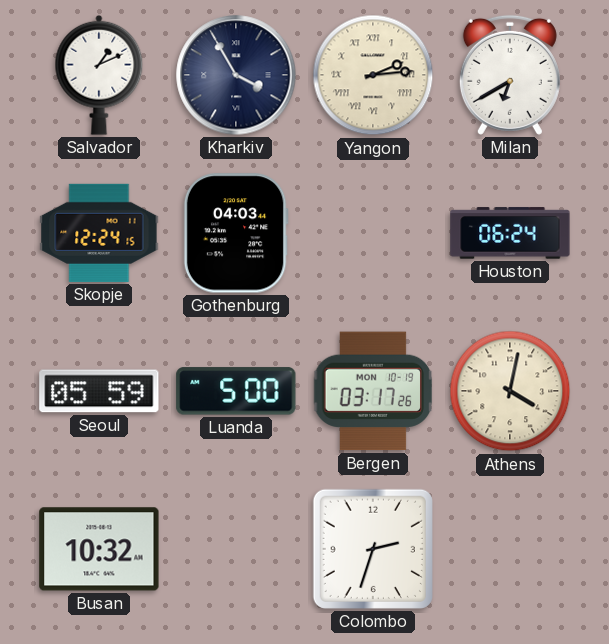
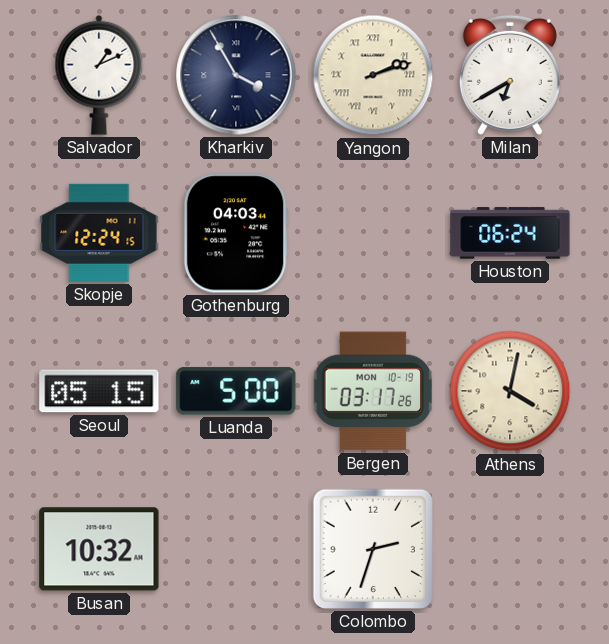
Yangon: 2:14 -> 2:12 (373, 75)
Seoul: 05:59 -> 05:15 (99, 391)
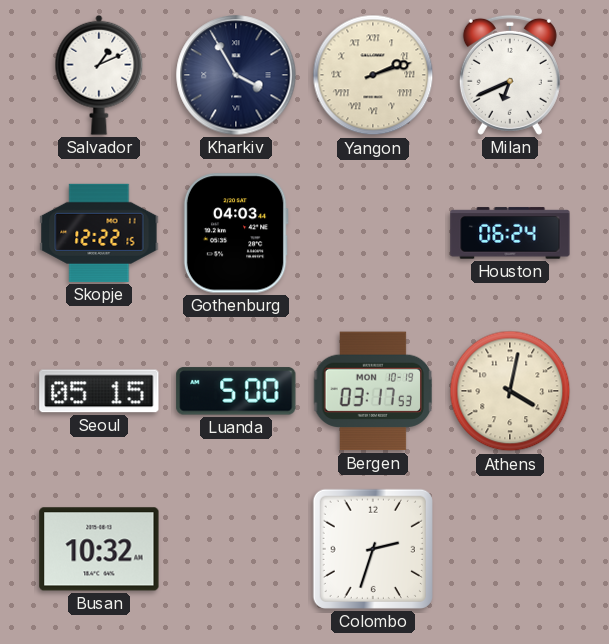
Milan: 6:40 -> 6:41 (510, 75)
Skopje: 12:24 -> 12:22 (99, 233)
Bergen: 03:17:26 -> 03:17:53 (373, 391)
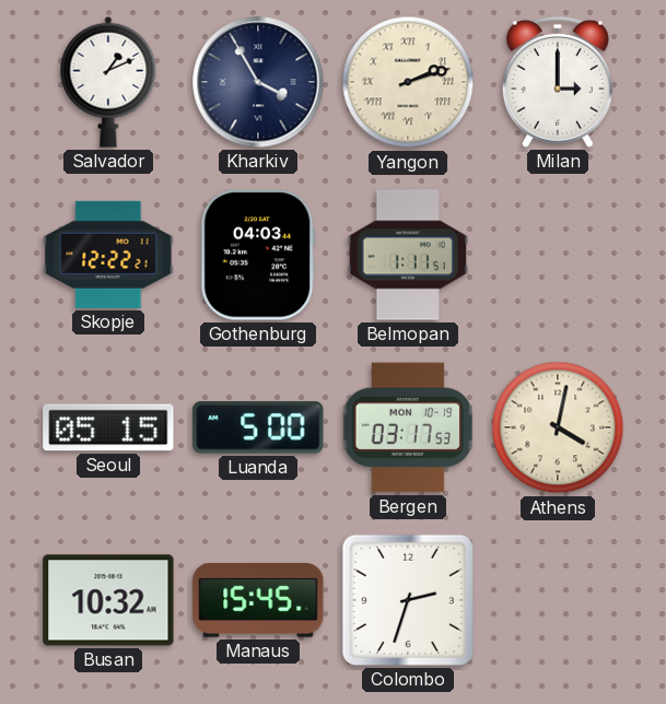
Milan: 6:41 -> 3:00 (558, 82)
Skopje: 12:22:15 -> 12:22:21 (108, 255)
Belmopan: none -> 1:11 (407, 255)
Houston: 06:24 -> none (510, 233)
Manaus: none -> 15:45 (258, 600)
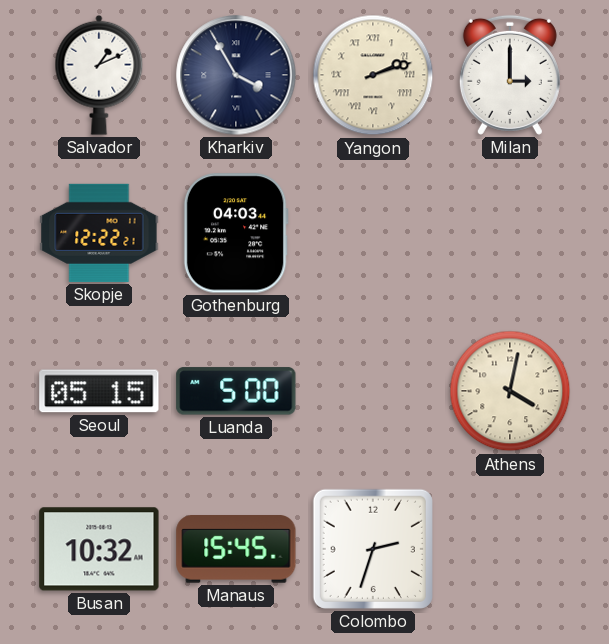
Belmopan: 1:11 -> none (407, 255)
Bergen: 03:17 -> none (408, 427)
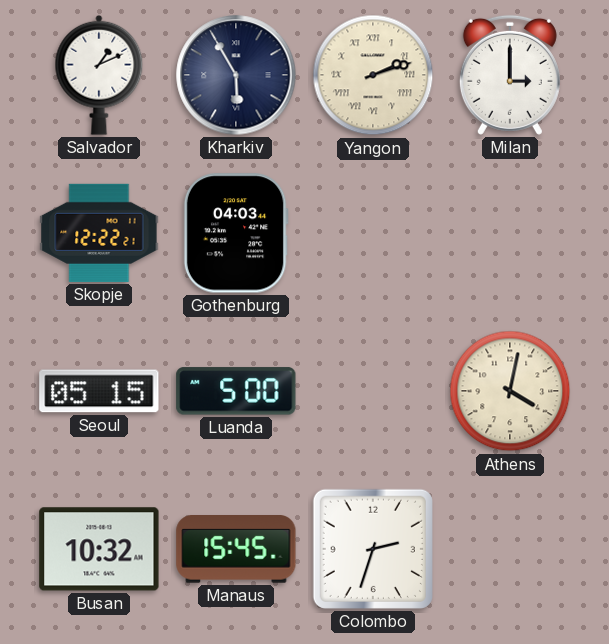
Kharkiv: 3:55 -> 5:55 (236, 75)
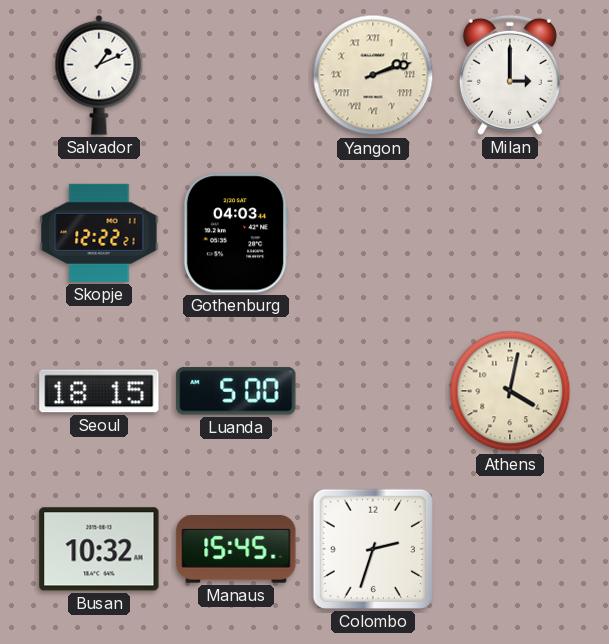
Kharkiv: 5:55 -> none (236, 75)
Seoul: 05:15 -> 18:15 (99, 391)
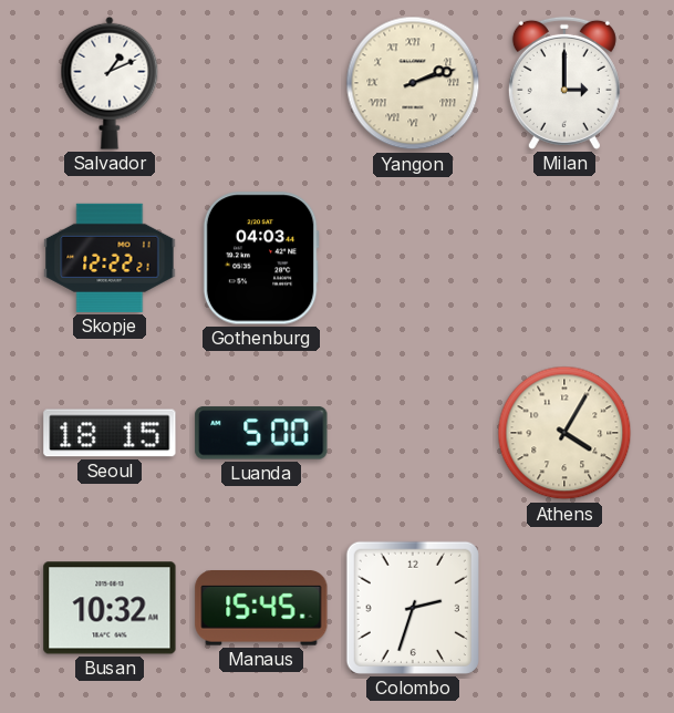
Athens: 4:02 -> 4:05 (564, 433)
